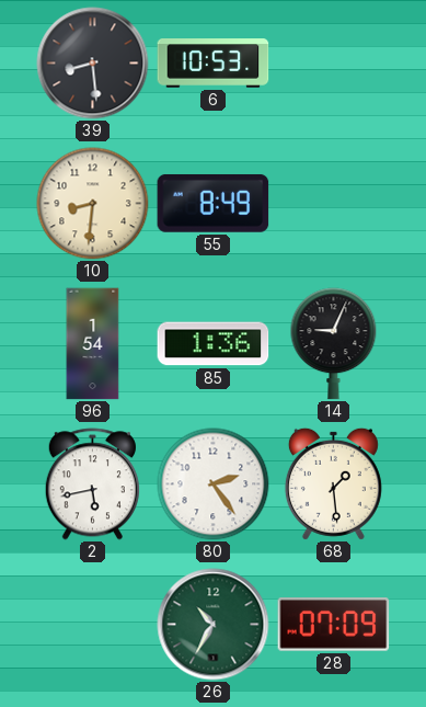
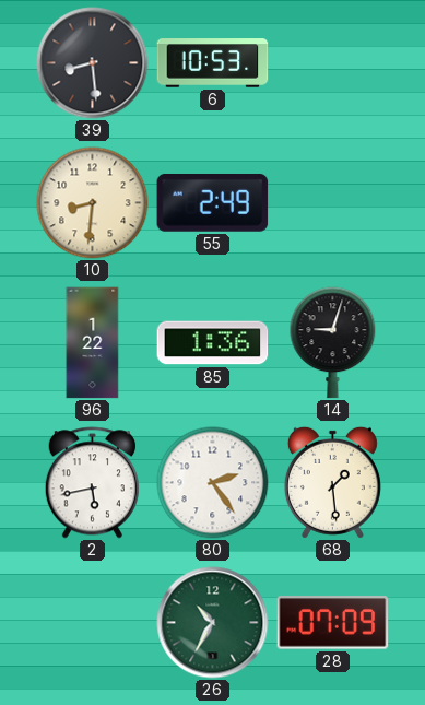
55: 8:49 -> 2:49 (213, 202)
96: 1:54 -> 1:22 (93, 343)
14: 9:04 -> 9:03 (333, 343)
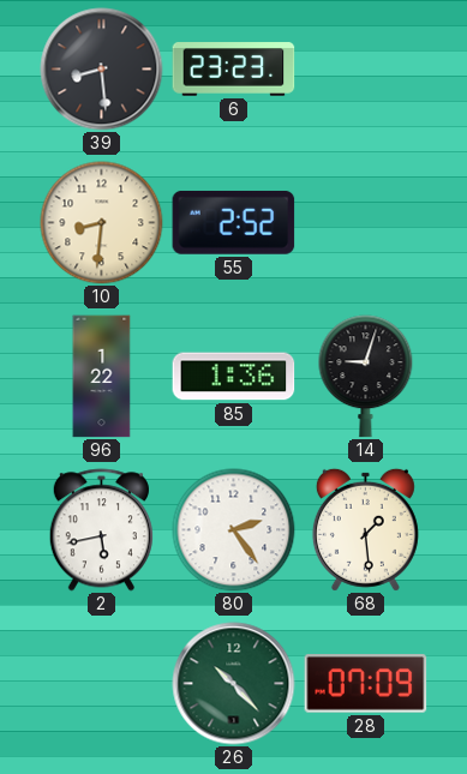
6: 10:53 -> 23:23 (234, 70)
55: 2:49 -> 2:52 (234, 222)
26: 10:35 -> 10:23 (234, 684)
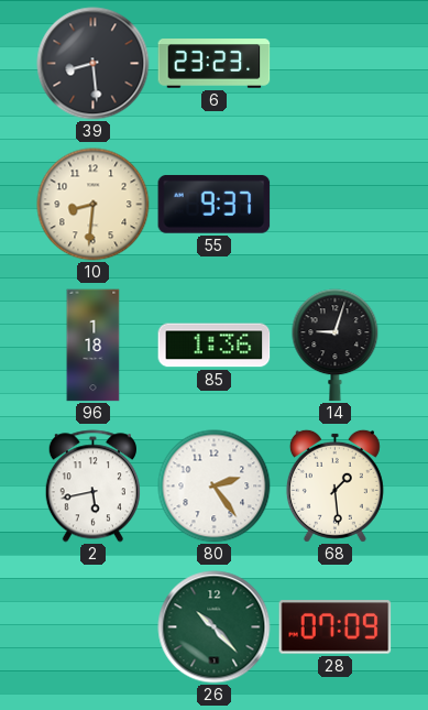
55: 2:52 -> 9:37 (215, 204)
96: 1:22 -> 1:18 (94, 346)
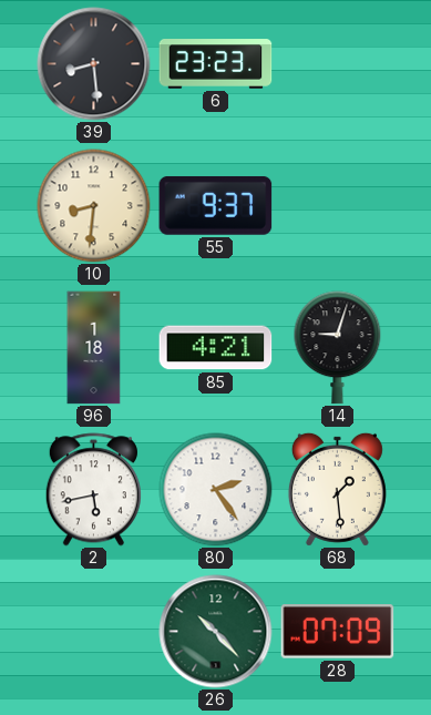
85: 1:36 -> 4:21 (216, 348)
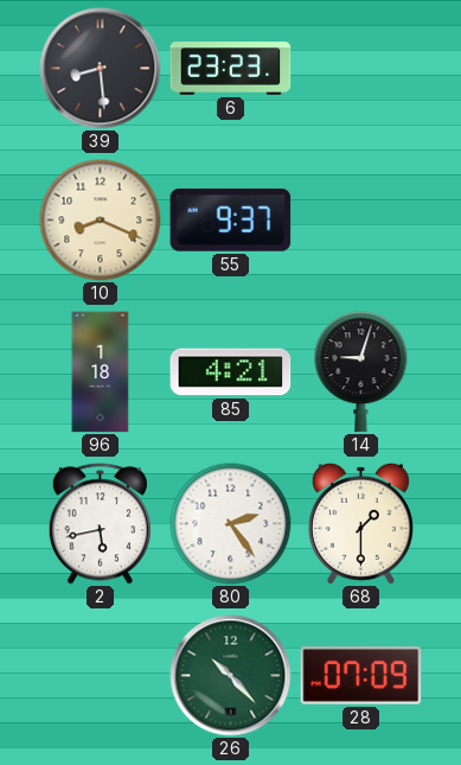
10: 8:31 -> 8:19 (101, 221)
68: 1:29 -> 1:30 (360, 523)
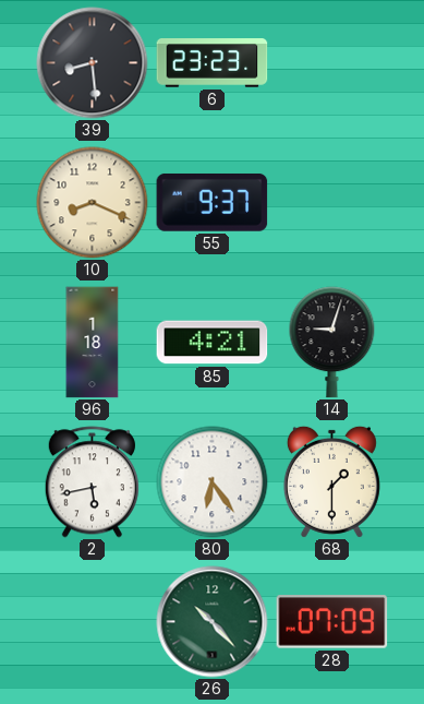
80: 2:24 -> 6:24 (213, 482)
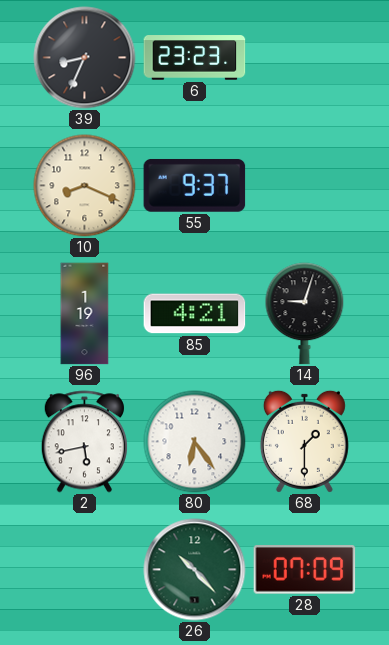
39: 8:29 -> 8:34 (85, 58)
96: 1:18 -> 1:19 (85, 314)
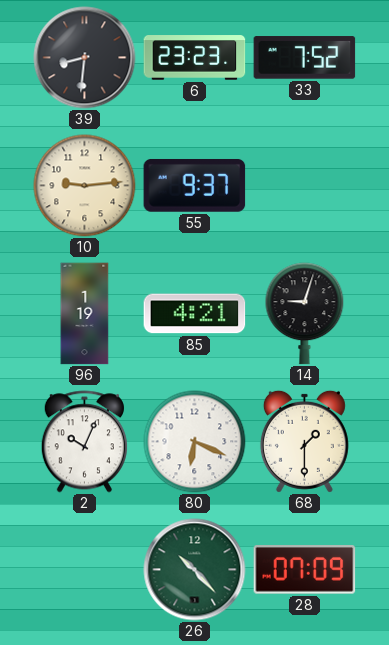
39: 8:34 -> 8:31 (85, 58)
33: none -> 7:52 (305, 58)
10: 8:19 -> 9:14 (85, 186)
2: 5:43 -> 10:04 (84, 442)
80: 6:24 -> 6:19 (195, 442)
